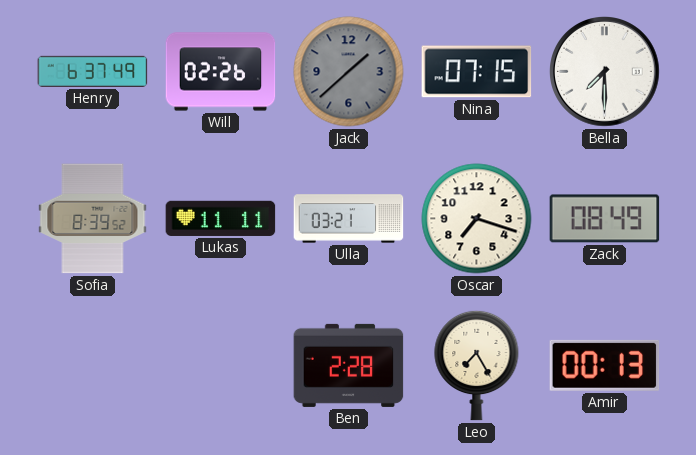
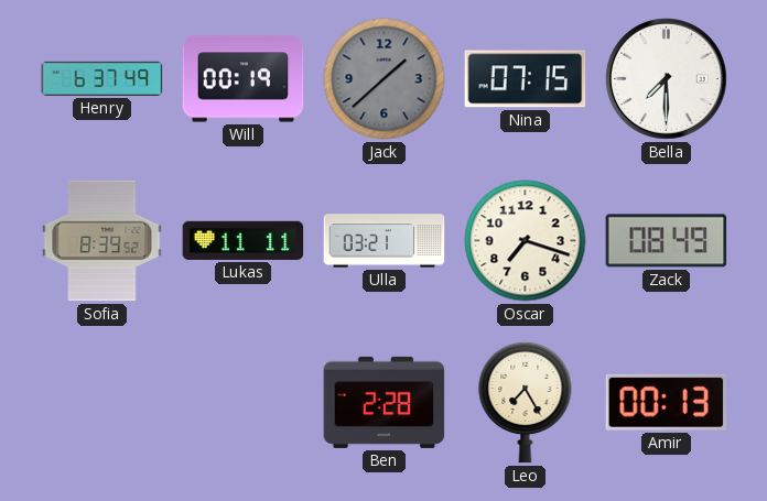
Will: 02:26 -> 00:19 (244, 79)
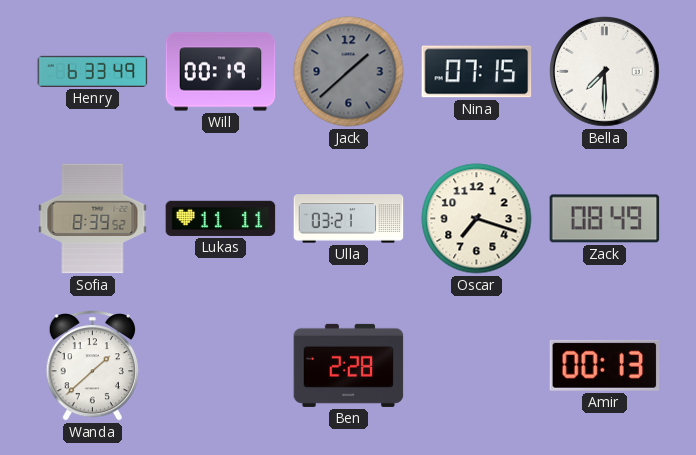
Henry: 6:37 -> 6:33 (93, 71)
Wanda: none -> 1:38 (92, 366)
Leo: 7:25 -> none (526, 402)
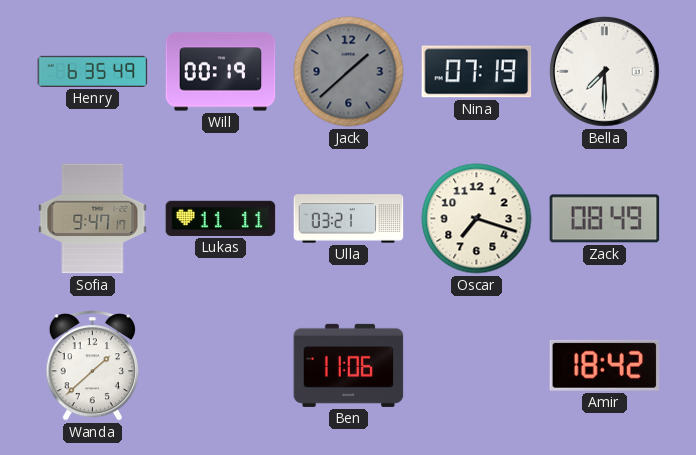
Henry: 6:33 -> 6:35 (93, 71)
Nina: 07:15 -> 07:19 (477, 72)
Sofia: 8:39 -> 9:47 (93, 219)
Ben: 2:28 -> 11:06 (349, 365)
Amir: 00:13 -> 18:42 (605, 365)
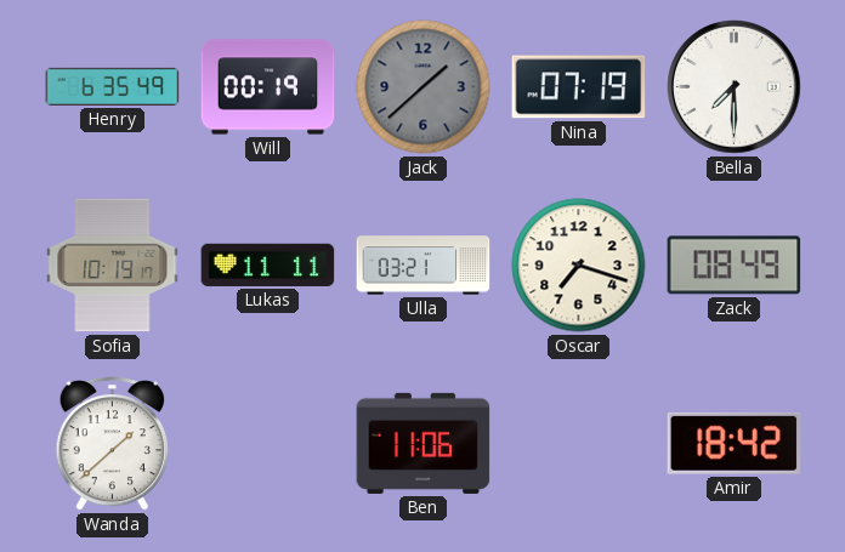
Sofia: 9:47 -> 10:19 (113, 266)
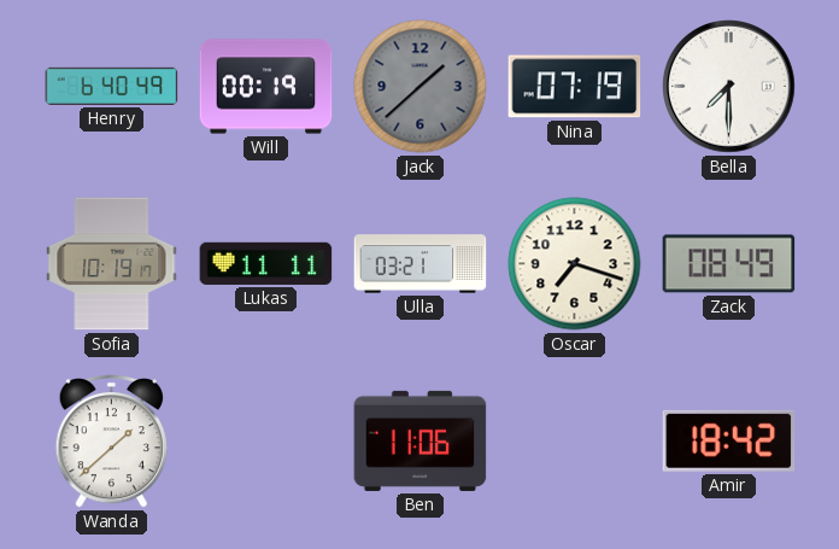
Henry: 6:35 -> 6:40 (112, 86)
